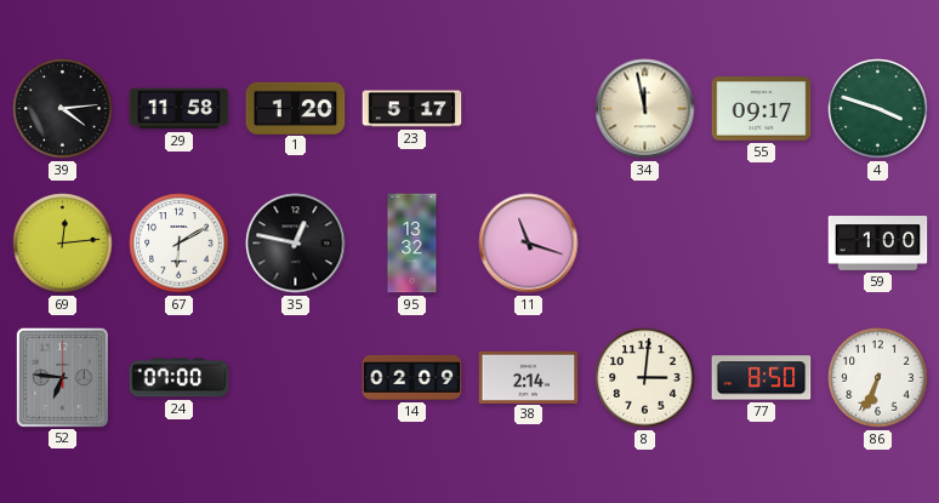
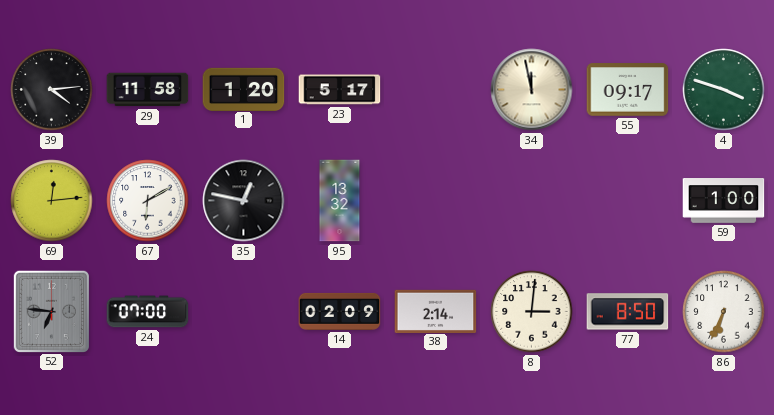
11: 11:18 -> none (529, 244)
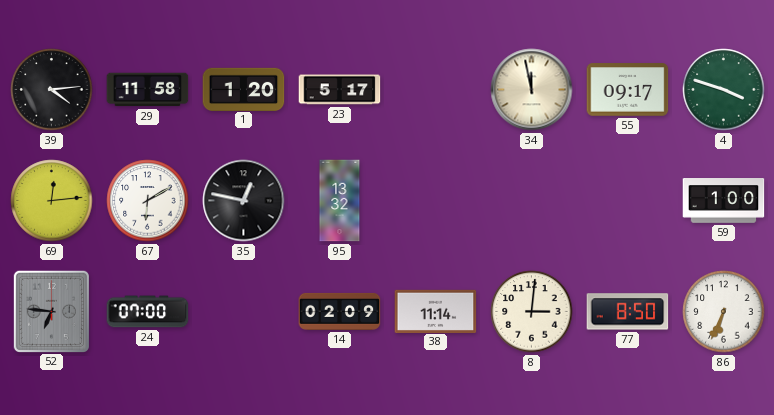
38: 2:14 -> 11:14 (436, 311)
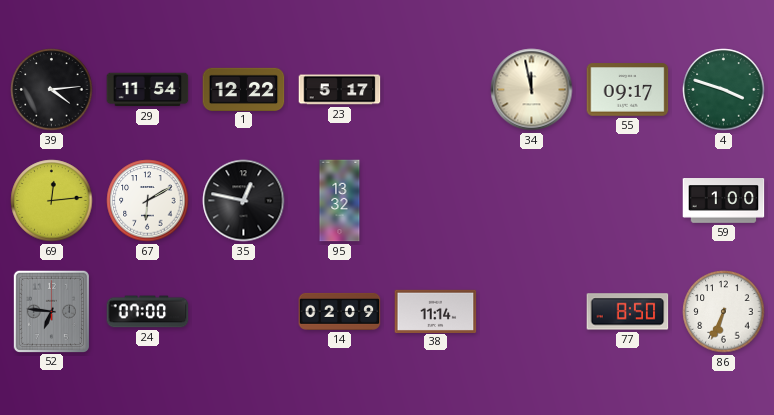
29: 11:58 -> 11:54 (148, 90)
1: 1:20 -> 12:22 (244, 89)
8: 3:01 -> none (532, 312)
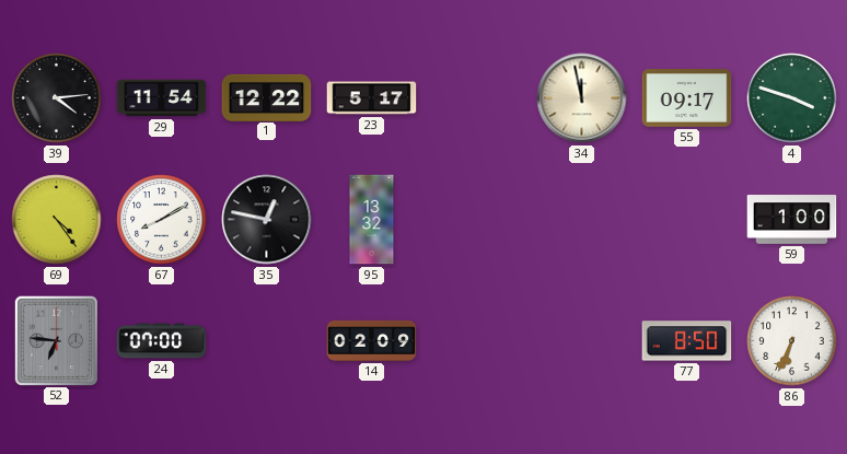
69: 12:14 -> 4:24 (57, 220)
67: 6:10 -> 8:10 (162, 220)
38: 11:14 -> none (436, 311)
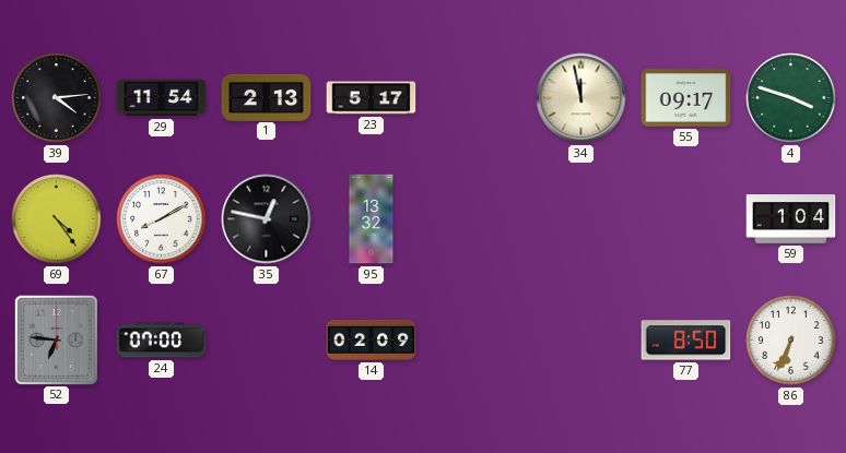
1: 12:22 -> 2:13 (267, 97)
59: 1:00 -> 1:04 (791, 219)
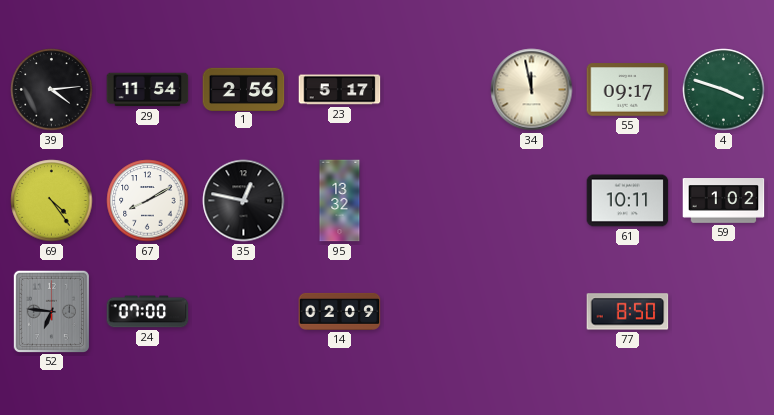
1: 2:13 -> 2:56 (244, 89)
61: none -> 10:11 (628, 201)
59: 1:04 -> 1:02 (724, 201)
86: 6:34 -> none (791, 341)
